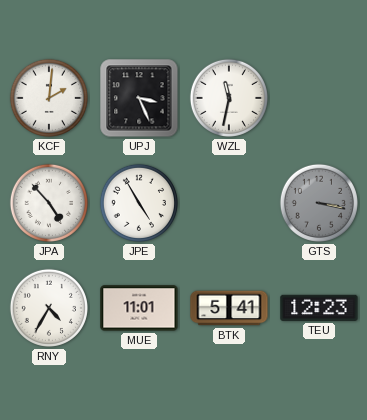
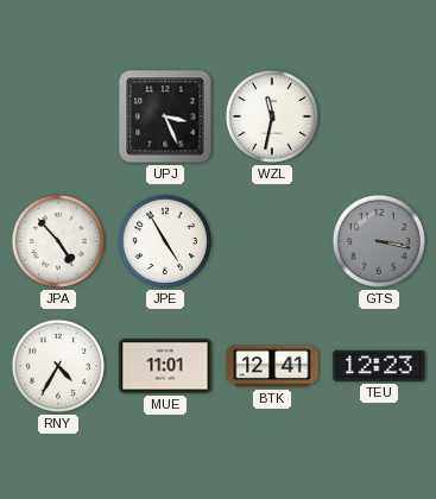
KCF: 2:01 -> none (49, 98)
BTK: 5:41 -> 12:41 (272, 366)
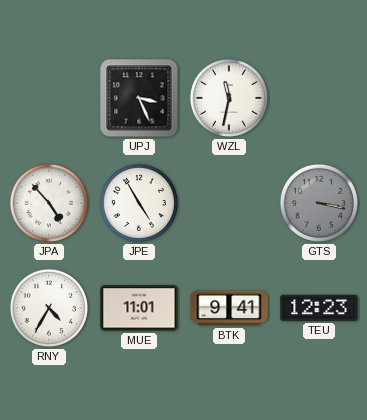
BTK: 12:41 -> 9:41 (229, 308)
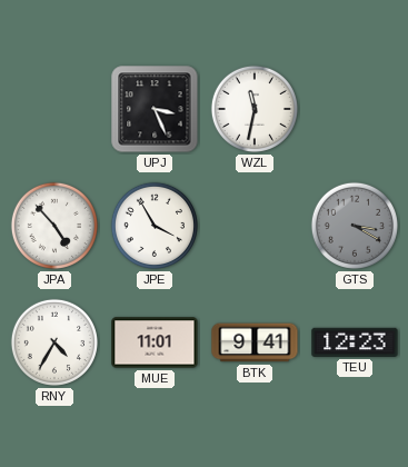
JPE: 4:55 -> 3:55 (155, 226)
GTS: 3:17 -> 3:20 (355, 226)
